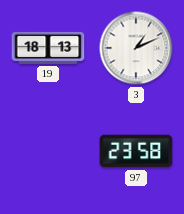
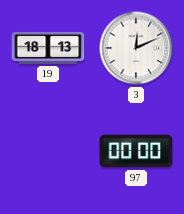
3: 1:11 -> 12:11 (136, 48)
97: 23:58 -> 00:00 (136, 151)
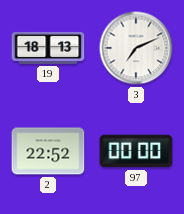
3: 12:11 -> 7:11 (136, 48)
2: none -> 22:52 (48, 151)
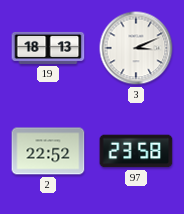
3: 7:11 -> 3:11 (136, 48)
97: 00:00 -> 23:58 (136, 151)
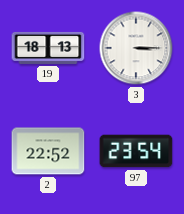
3: 3:11 -> 3:15 (136, 48)
97: 23:58 -> 23:54 (136, 151)
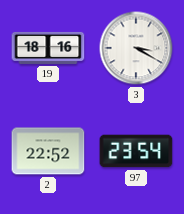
19: 18:13 -> 18:16 (48, 48)
3: 3:15 -> 3:20 (136, 48)
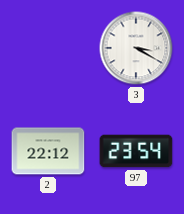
19: 18:16 -> none (48, 48)
2: 22:52 -> 22:12 (48, 151)
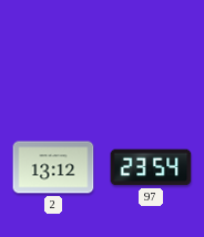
3: 3:20 -> none (136, 48)
2: 22:12 -> 13:12 (53, 167)
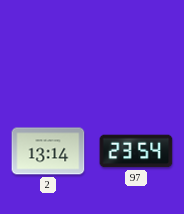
2: 13:12 -> 13:14 (48, 151)
